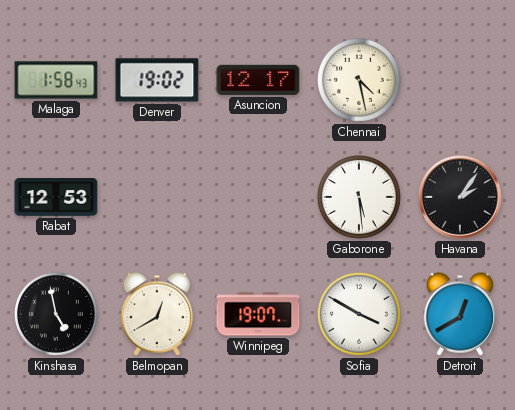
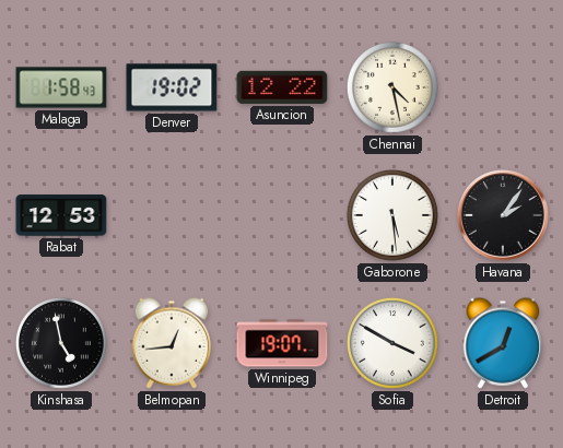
Asuncion: 12:17 -> 12:22 (282, 87)
Belmopan: 12:40 -> 12:44 (171, 343)
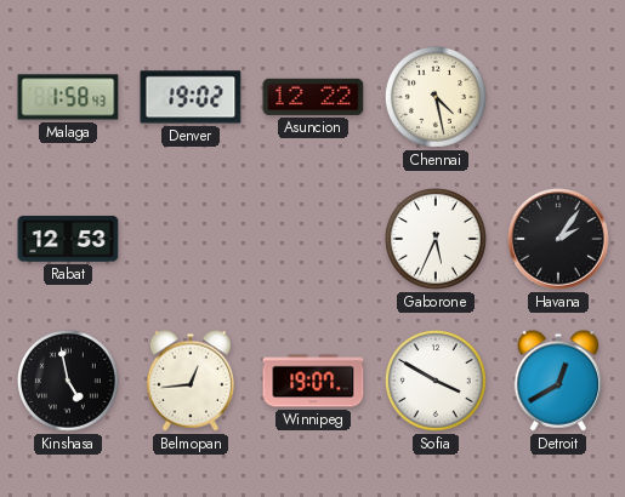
Gaborone: 5:29 -> 5:34 (436, 239)
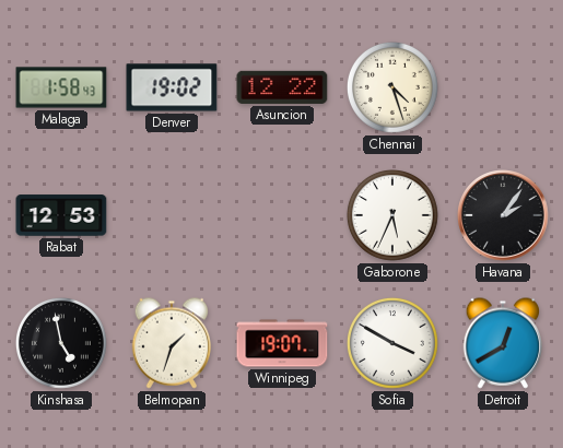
Chennai: 4:28 -> 4:27 (392, 87)
Belmopan: 12:44 -> 1:33 (171, 343)
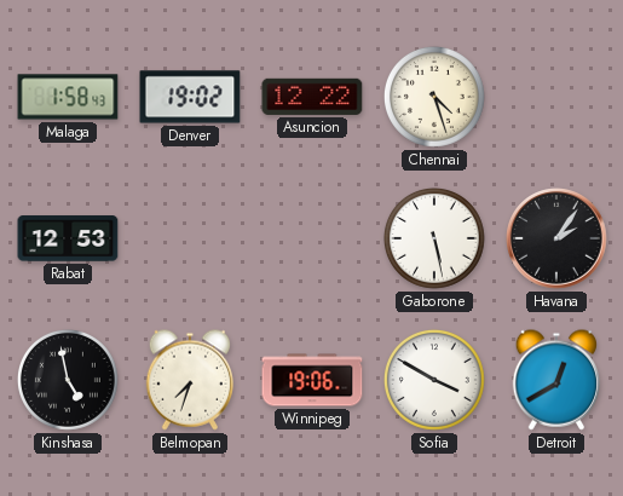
Gaborone: 5:34 -> 5:28 (434, 238)
Belmopan: 1:33 -> 7:33 (189, 380)
Winnipeg: 19:07 -> 19:06 (312, 380)
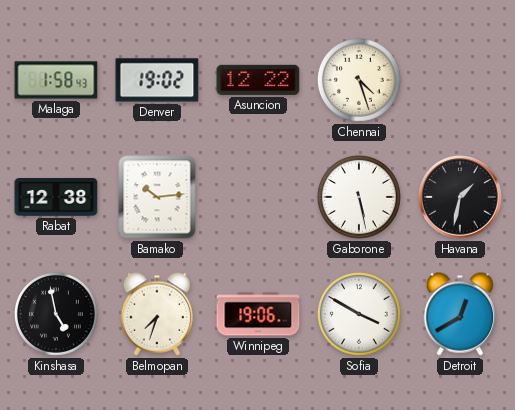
Rabat: 12:53 -> 12:38 (56, 197)
Bamako: none -> 10:14 (157, 197)
Havana: 2:06 -> 1:32 (460, 197)
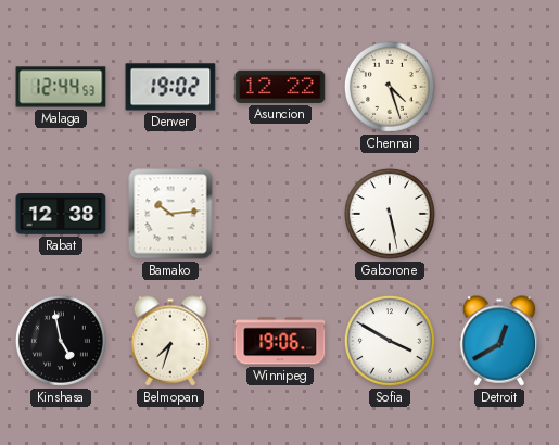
Malaga: 1:58 -> 12:44 (61, 87)
Havana: 1:32 -> none (460, 197)
